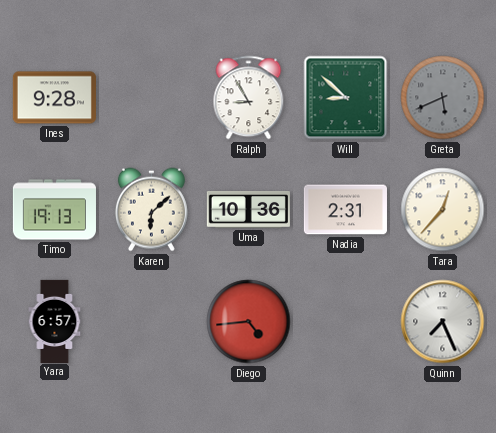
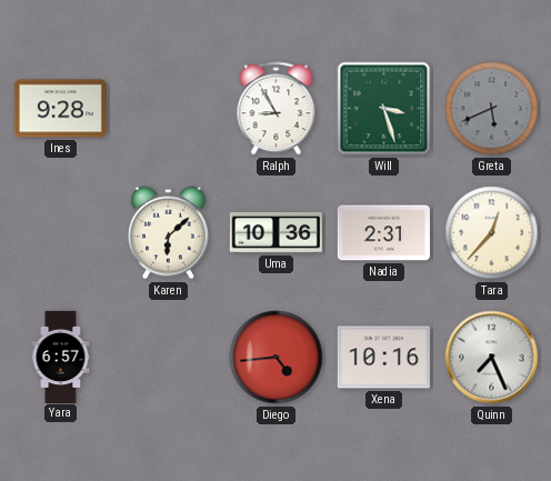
Will: 8:52 -> 3:27 (384, 109)
Timo: 19:13 -> none (54, 210)
Xena: none -> 10:16 (383, 358)
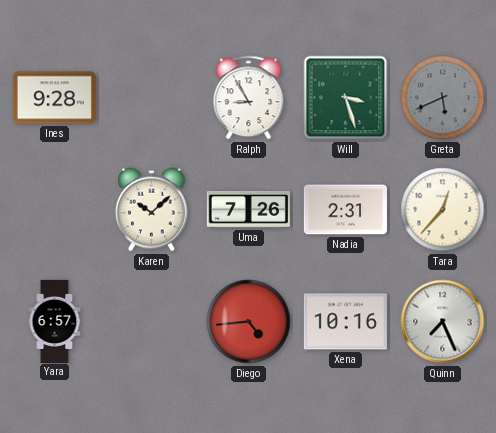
Karen: 6:08 -> 10:08 (151, 210)
Uma: 10:36 -> 7:26 (248, 210)
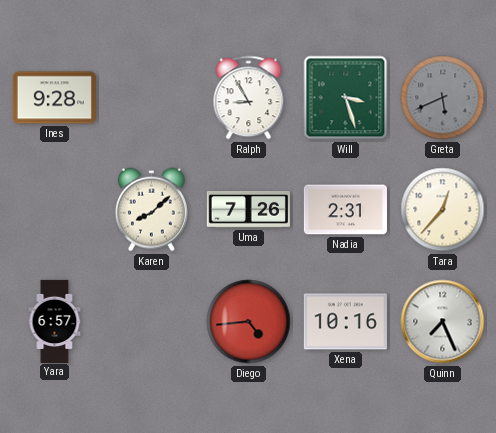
Karen: 10:08 -> 8:08 (151, 210)
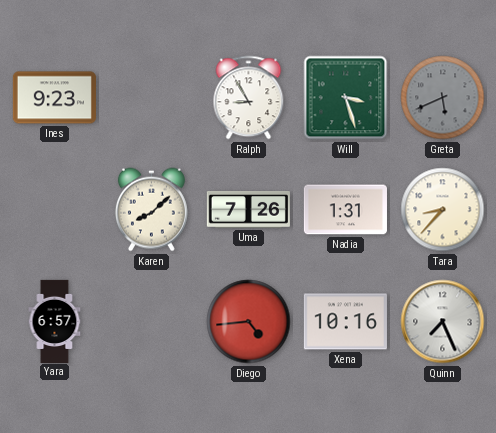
Ines: 9:28 -> 9:23 (54, 98)
Nadia: 2:31 -> 1:31 (345, 210)
Tara: 12:37 -> 8:37 (443, 210)
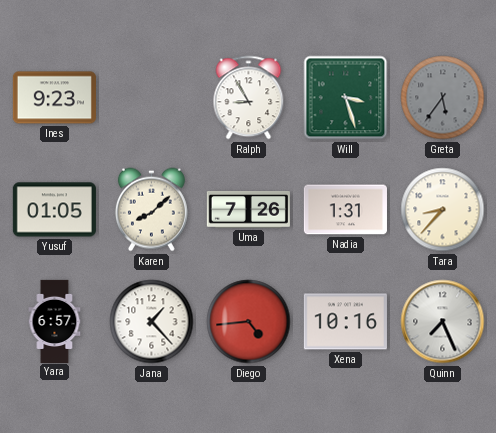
Greta: 5:41 -> 5:36 (443, 98)
Yusuf: none -> 01:05 (54, 210)
Jana: none -> 1:23 (152, 322)
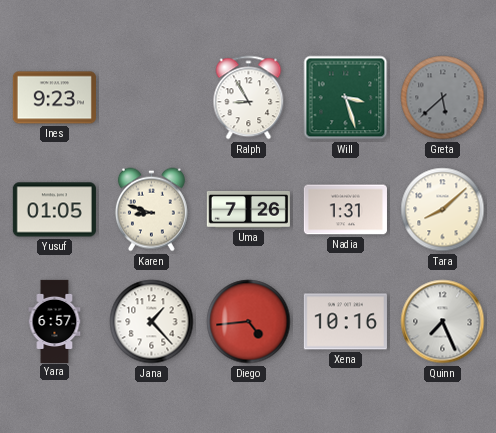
Greta: 5:36 -> 5:38 (443, 98)
Karen: 8:08 -> 8:48 (151, 210)
Tara: 8:37 -> 8:08 (443, 210)
